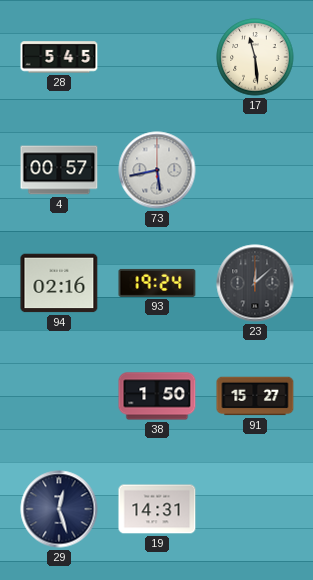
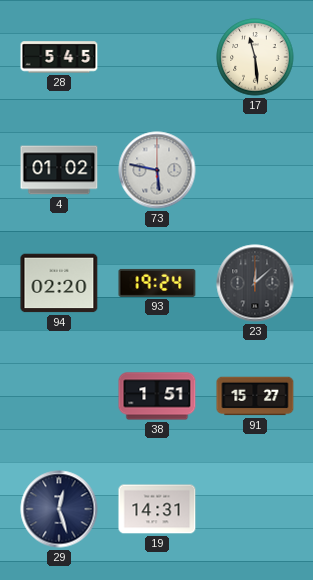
4: 00:57 -> 01:02 (59, 170)
73: 5:43 -> 5:47 (157, 170)
94: 02:16 -> 02:20 (59, 283)
38: 1:50 -> 1:51 (157, 396)
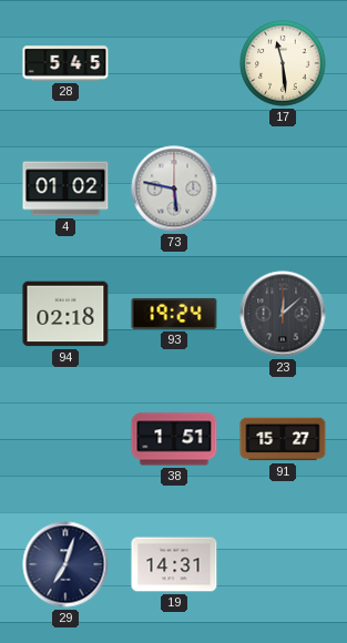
94: 02:20 -> 02:18 (65, 314)
29: 12:27 -> 7:03 (65, 564)
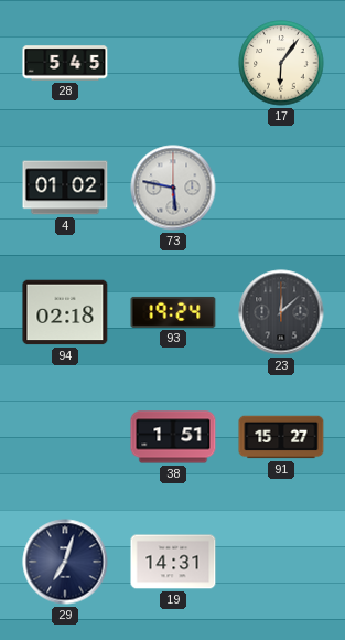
17: 11:29 -> 6:06 (281, 63)
